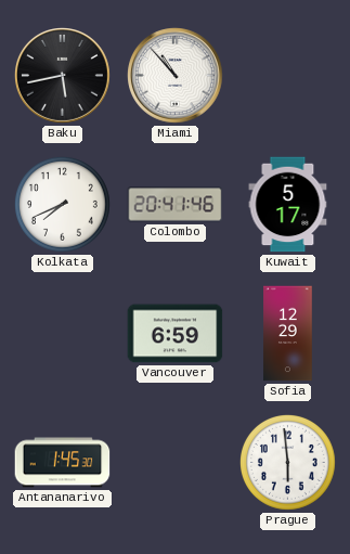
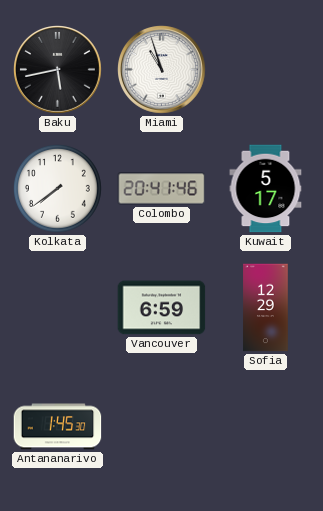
Miami: 10:53 -> 10:57 (162, 70)
Kolkata: 7:41 -> 7:39 (57, 188)
Prague: 5:59 -> none (287, 462)
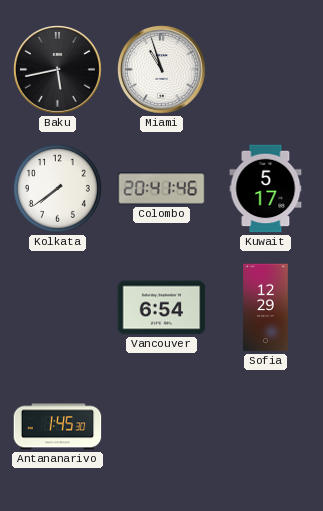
Vancouver: 6:59 -> 6:54 (162, 308)
